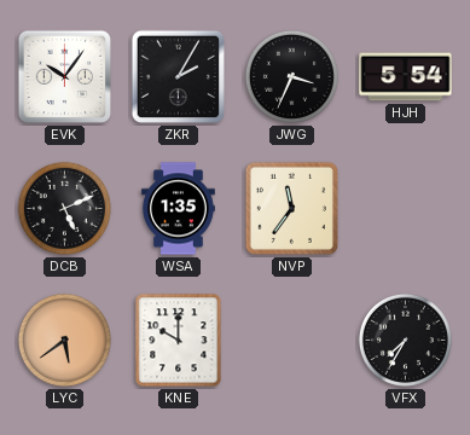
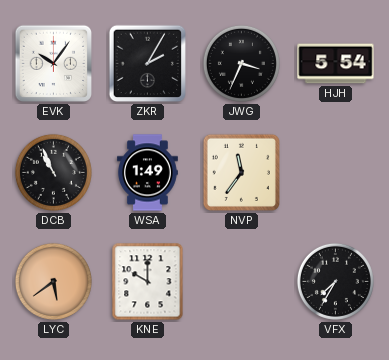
DCB: 5:11 -> 10:56 (53, 172)
WSA: 1:35 -> 1:49 (147, 173)
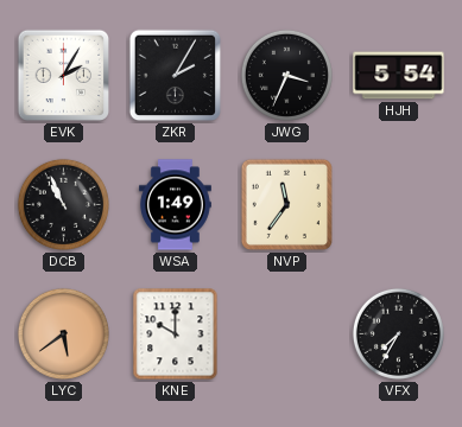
EVK: 10:06 -> 2:05 (64, 76)
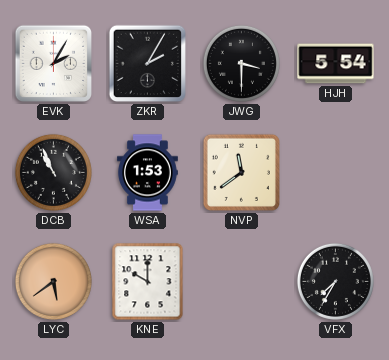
JWG: 3:34 -> 3:30 (241, 63)
WSA: 1:49 -> 1:53 (147, 173)
NVP: 11:36 -> 11:39 (241, 172)
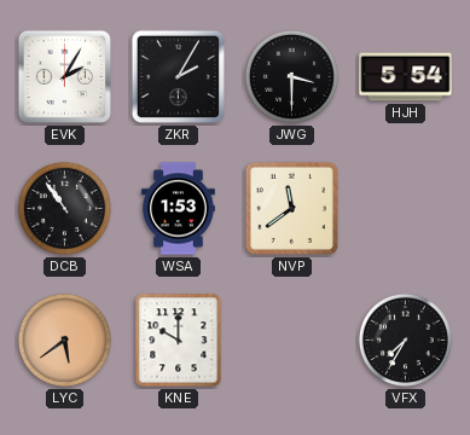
DCB: 10:56 -> 10:54 (64, 208)
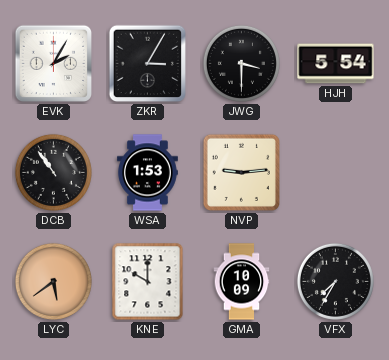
ZKR: 2:05 -> 3:05 (148, 64)
NVP: 11:39 -> 9:14 (241, 172)
GMA: none -> 10:09 (242, 282)
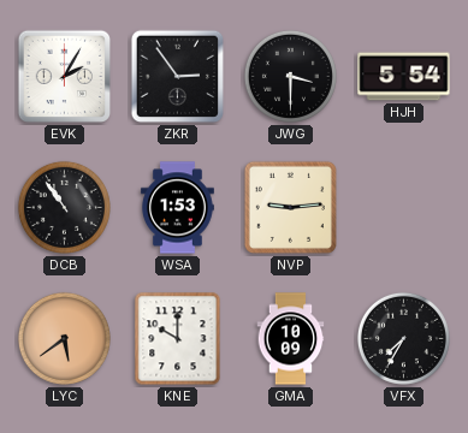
ZKR: 3:05 -> 2:54 (178, 77)
